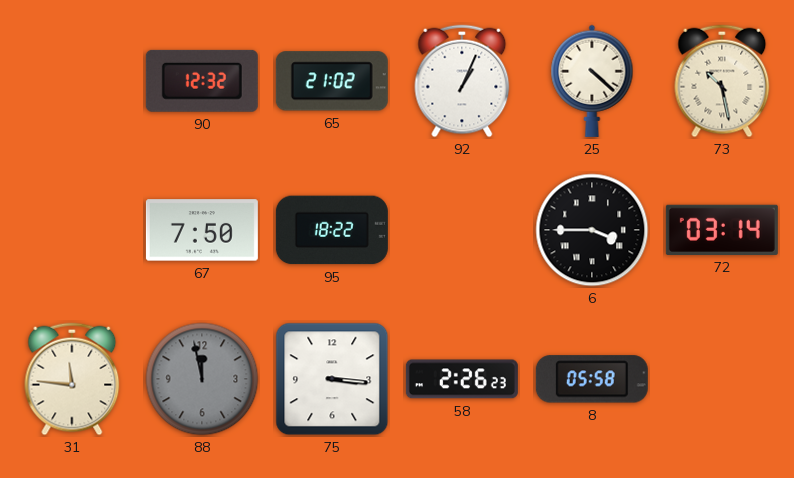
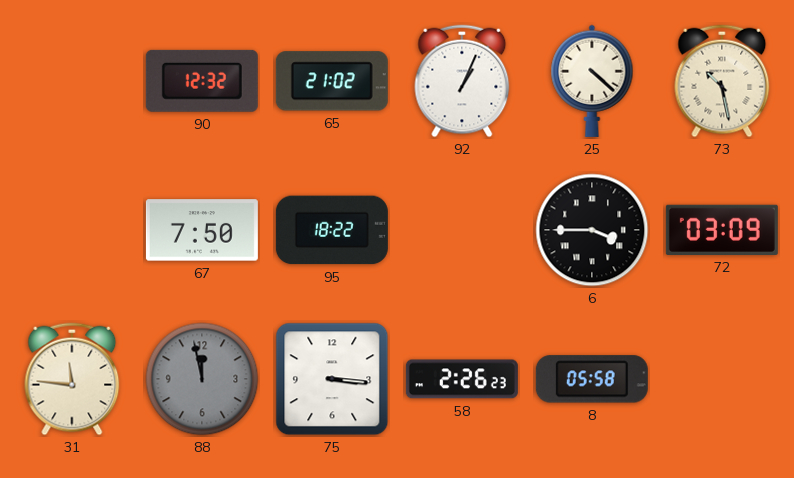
72: 03:14 -> 03:09 (722, 230)
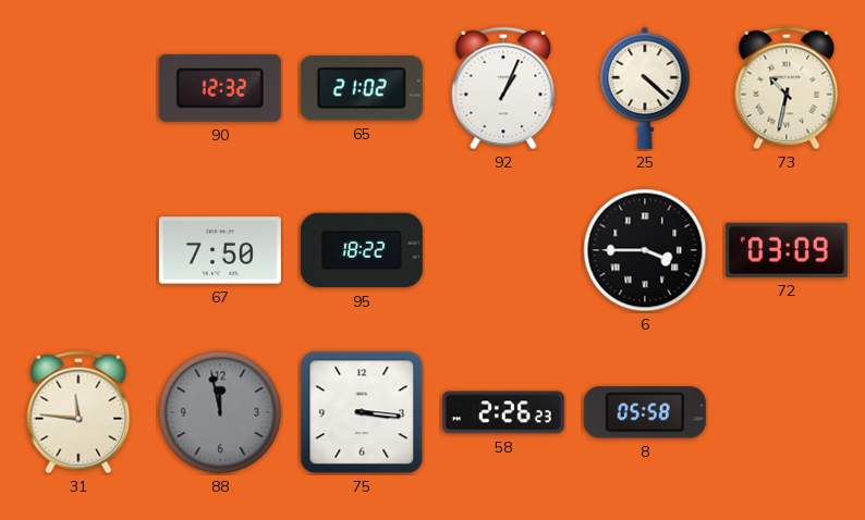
73: 10:28 -> 10:32 (787, 88)
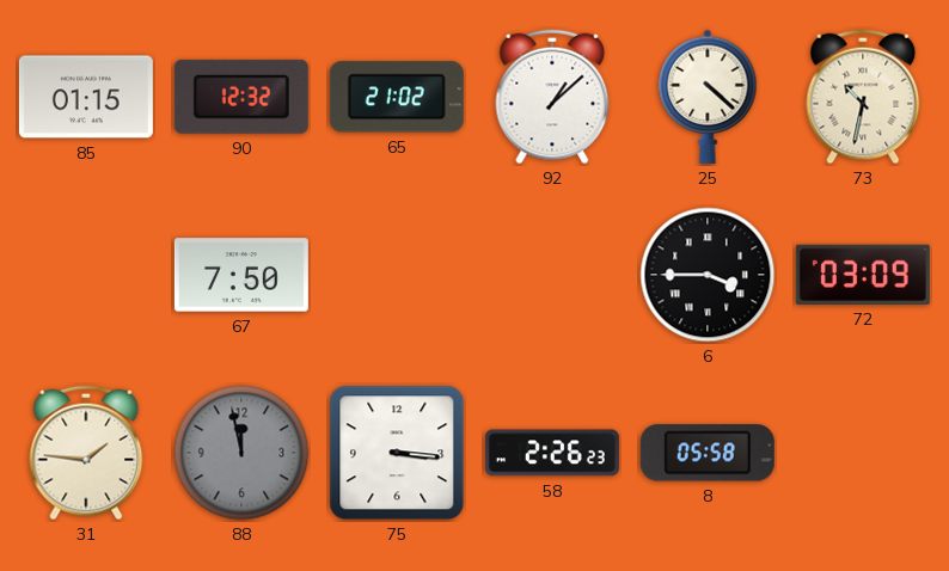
85: none -> 01:15 (86, 97)
92: 1:04 -> 1:08 (552, 97)
95: 18:22 -> none (362, 250)
31: 11:46 -> 1:46 (86, 453)
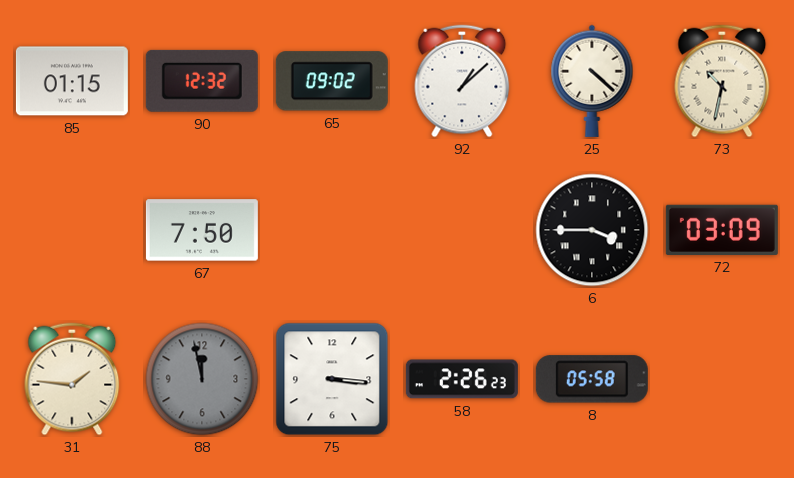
65: 21:02 -> 09:02 (332, 81)
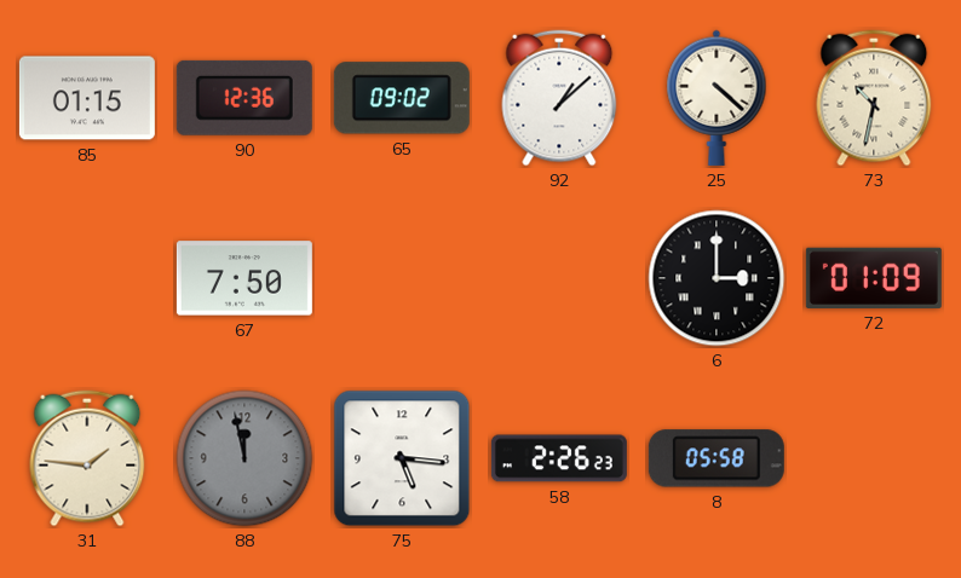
90: 12:32 -> 12:36 (244, 98)
6: 3:45 -> 3:00 (717, 278)
72: 03:09 -> 01:09 (874, 278)
75: 3:16 -> 5:16 (402, 458)
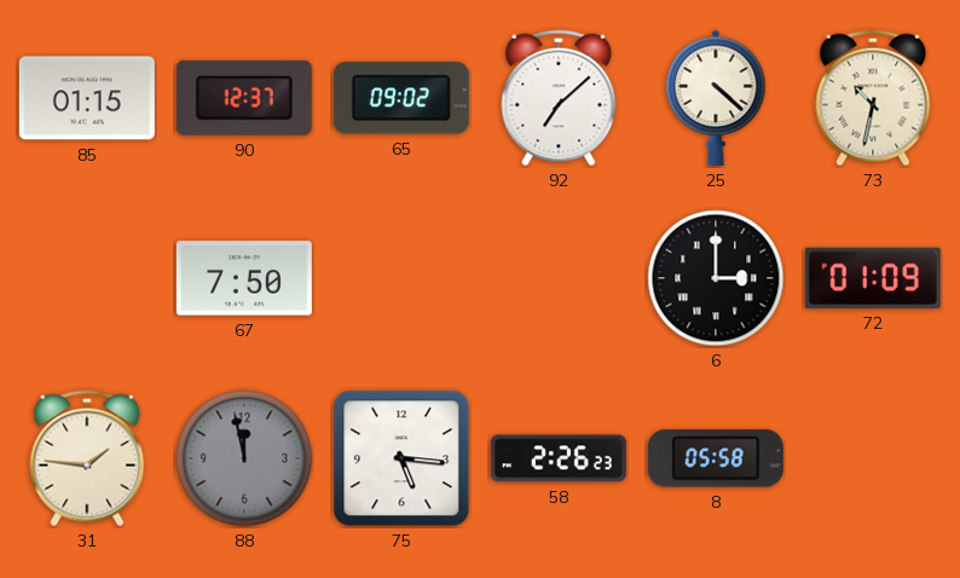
90: 12:36 -> 12:37 (244, 98)
92: 1:08 -> 7:08 (559, 98)
